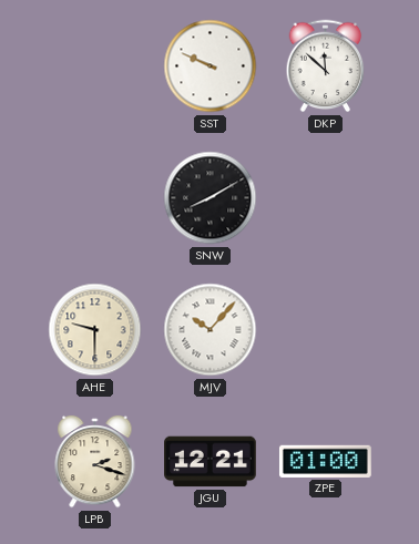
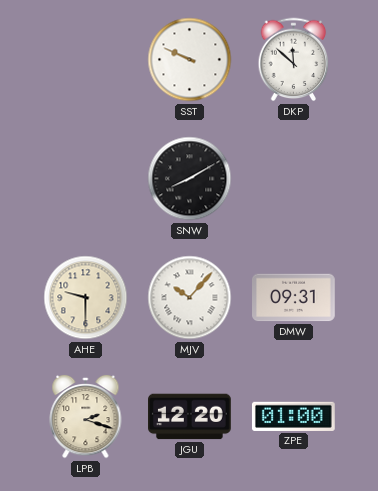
DMW: none -> 09:31 (294, 298)
JGU: 12:21 -> 12:20 (190, 417)
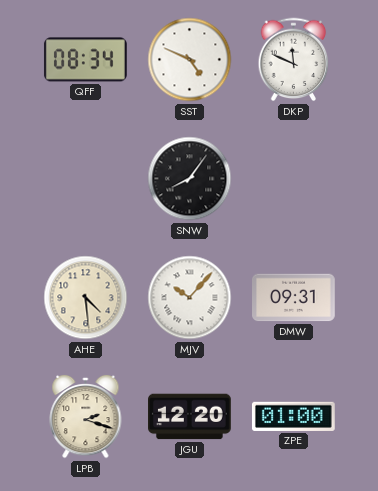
QFF: none -> 08:34 (86, 60)
SST: 9:49 -> 4:49 (190, 60)
DKP: 11:52 -> 11:49 (294, 60)
SNW: 8:10 -> 8:06 (190, 179)
AHE: 9:30 -> 4:29 (86, 298)
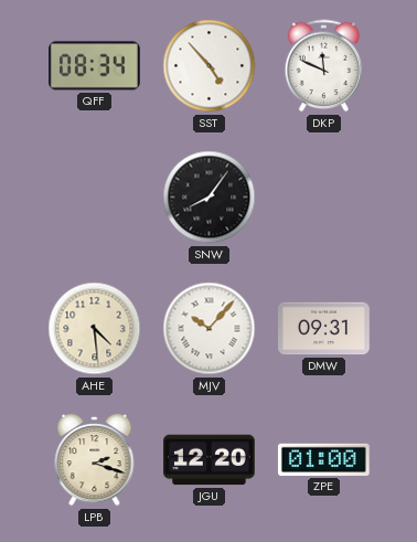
SST: 4:49 -> 4:53 (210, 66)
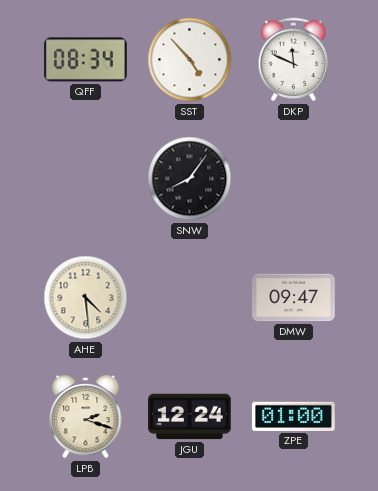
MJV: 10:07 -> none (210, 329)
DMW: 09:31 -> 09:47 (294, 298)
JGU: 12:20 -> 12:24 (190, 417)
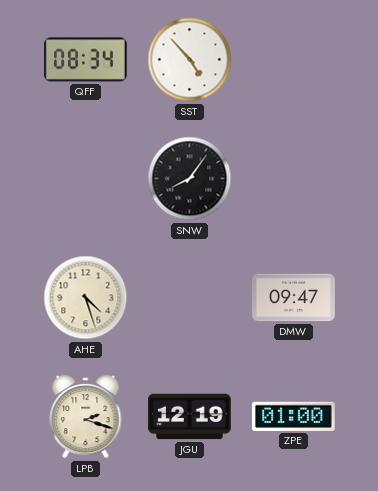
DKP: 11:49 -> none (294, 60)
AHE: 4:29 -> 4:27 (86, 298)
JGU: 12:24 -> 12:19 (190, 417)
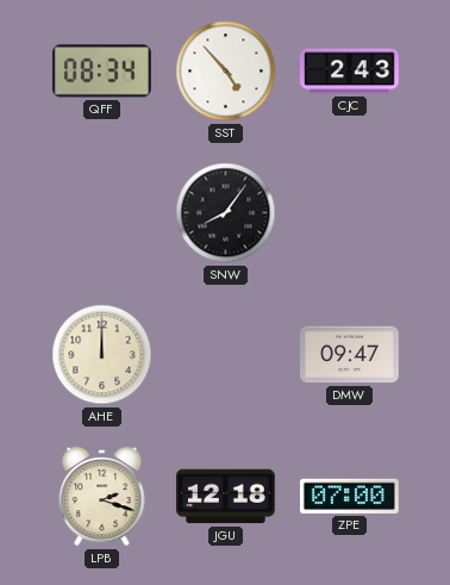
CJC: none -> 2:43 (350, 71)
AHE: 4:27 -> 12:00 (102, 355)
JGU: 12:19 -> 12:18 (226, 497)
ZPE: 01:00 -> 07:00 (349, 496)
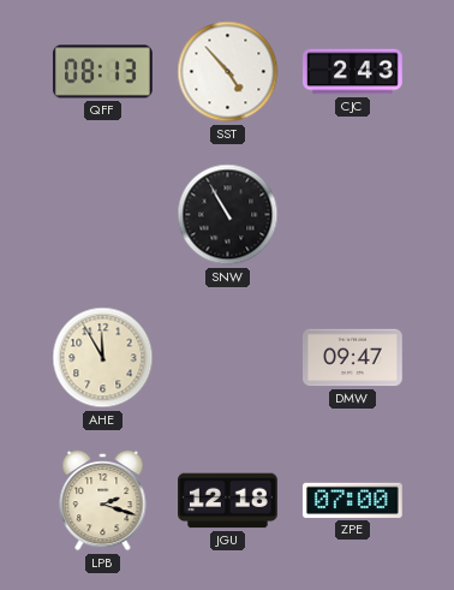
QFF: 08:34 -> 08:13 (103, 72)
SNW: 8:06 -> 10:55 (228, 215)
AHE: 12:00 -> 11:55 (103, 358)
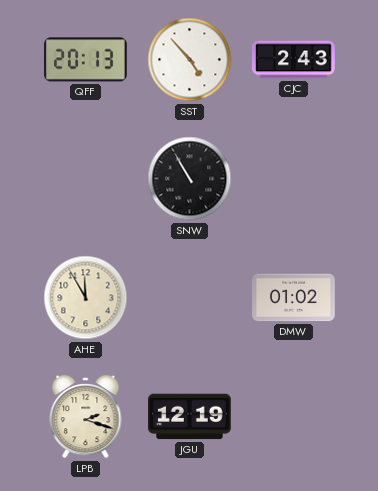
QFF: 08:13 -> 20:13 (86, 60)
DMW: 09:47 -> 01:02 (294, 298)
JGU: 12:18 -> 12:19 (190, 417)
ZPE: 07:00 -> none (352, 500)
